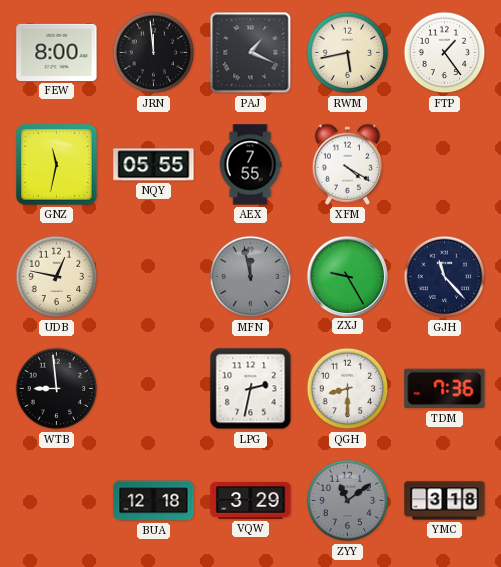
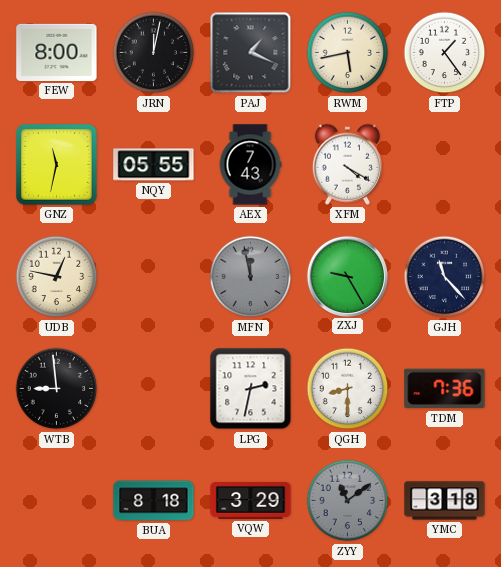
JRN: 11:59 -> 12:02 (154, 53)
AEX: 7:55 -> 7:43 (250, 165)
BUA: 12:18 -> 8:18 (154, 501)
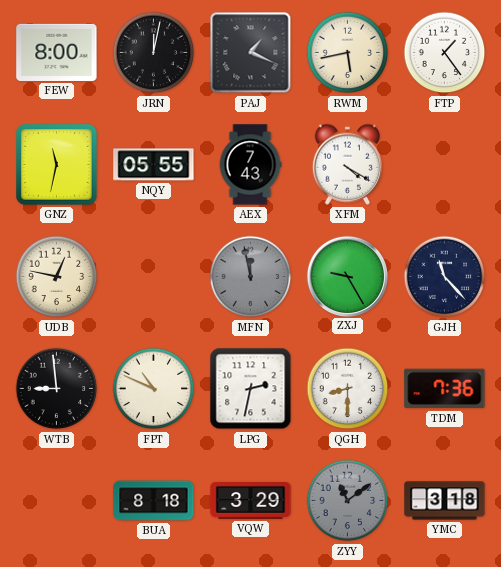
FPT: none -> 10:49 (154, 389)
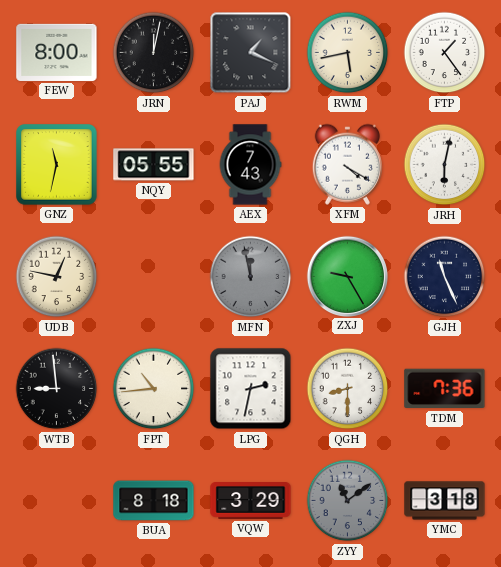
JRH: none -> 6:02 (445, 165)
GJH: 11:23 -> 11:26 (445, 277)
FPT: 10:49 -> 10:44 (154, 389)
